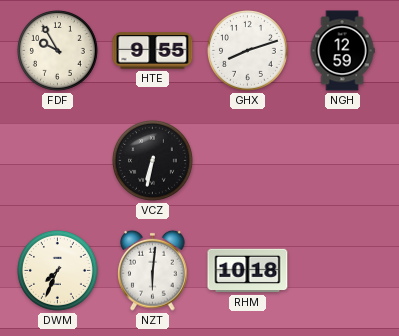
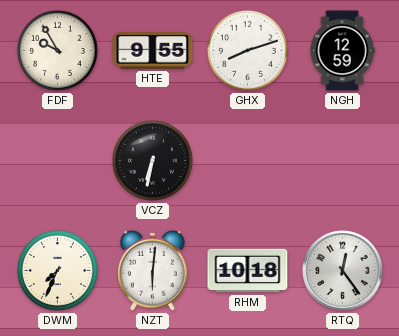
RTQ: none -> 12:24 (343, 271)
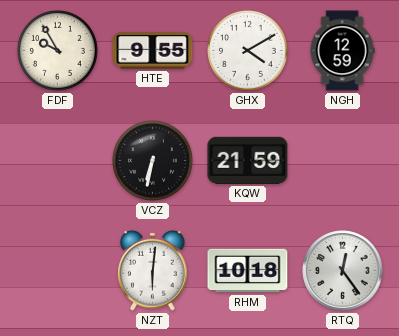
GHX: 8:12 -> 4:10 (248, 51)
KQW: none -> 21:59 (248, 160)
DWM: 7:34 -> none (58, 271)
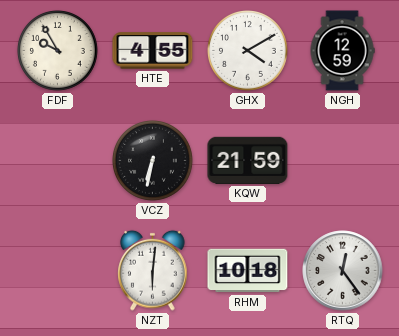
HTE: 9:55 -> 4:55 (153, 51)
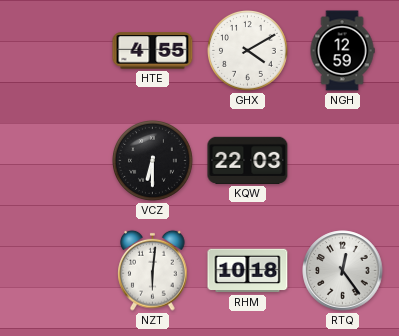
FDF: 9:55 -> none (58, 51)
VCZ: 6:32 -> 6:30 (153, 161)
KQW: 21:59 -> 22:03 (248, 160)
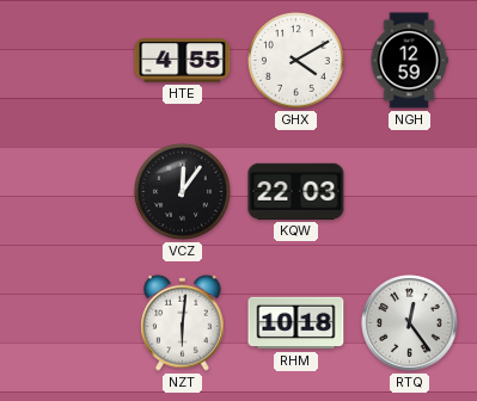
VCZ: 6:30 -> 12:06 (183, 192)
